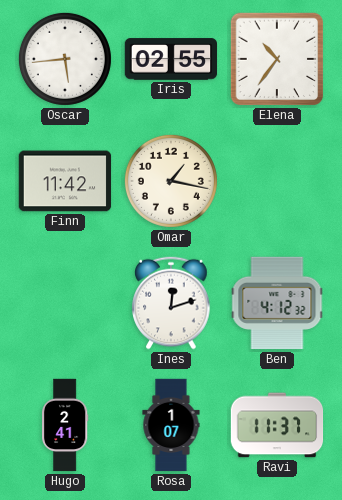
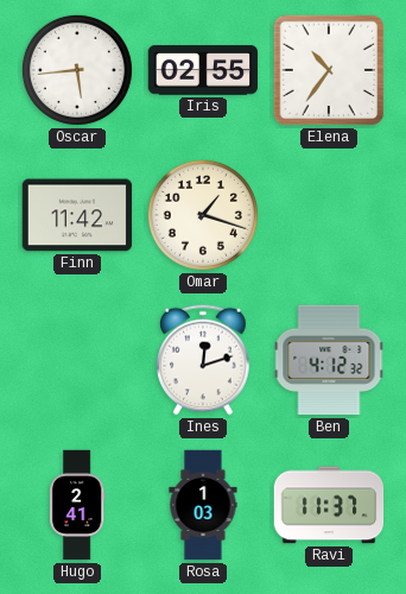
Omar: 1:17 -> 1:18 (203, 215)
Rosa: 1:07 -> 1:03 (203, 505)
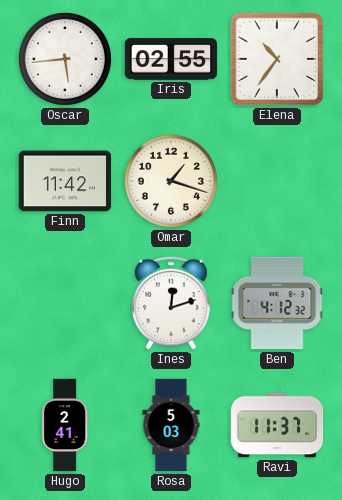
Rosa: 1:03 -> 5:03 (171, 425)
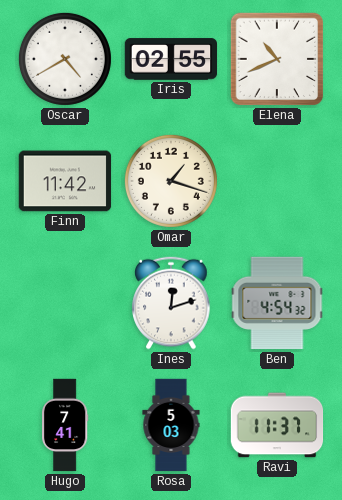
Oscar: 5:44 -> 4:40 (65, 59)
Elena: 10:36 -> 10:41 (277, 59)
Ben: 4:12 -> 4:54 (277, 303)
Hugo: 2:41 -> 7:41 (65, 425)
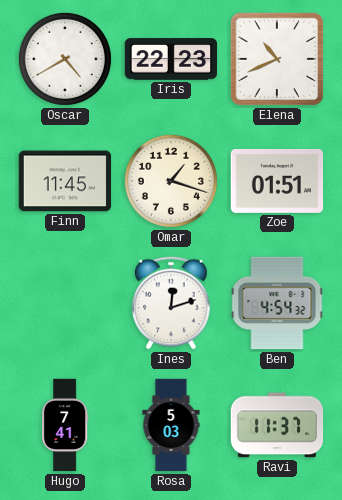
Iris: 02:55 -> 22:23 (171, 59)
Finn: 11:42 -> 11:45 (65, 181)
Zoe: none -> 01:51 (277, 181)
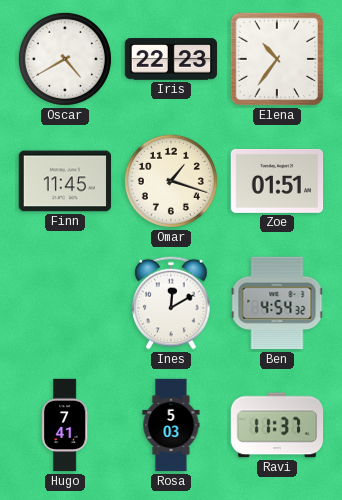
Elena: 10:41 -> 10:36 (277, 59)
Ines: 12:12 -> 12:10 (171, 303)
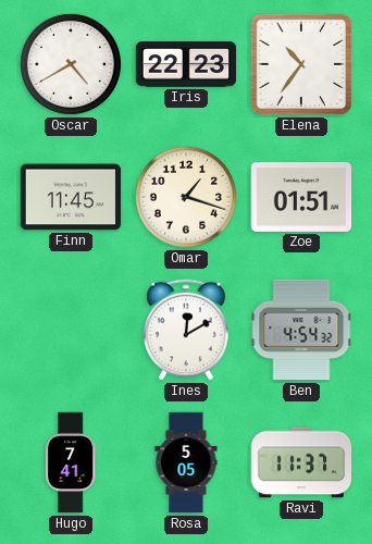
Rosa: 5:03 -> 5:05 (186, 462)
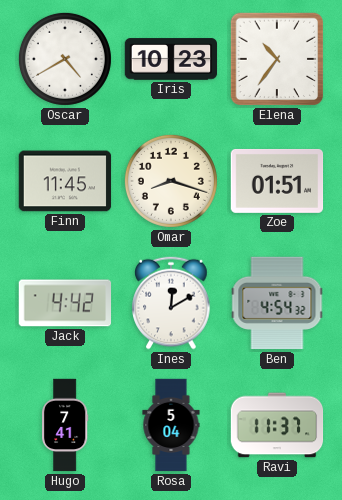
Iris: 22:23 -> 10:23 (171, 59)
Omar: 1:18 -> 8:18 (171, 181)
Jack: none -> 4:42 (65, 303)
Rosa: 5:05 -> 5:04 (171, 425)
